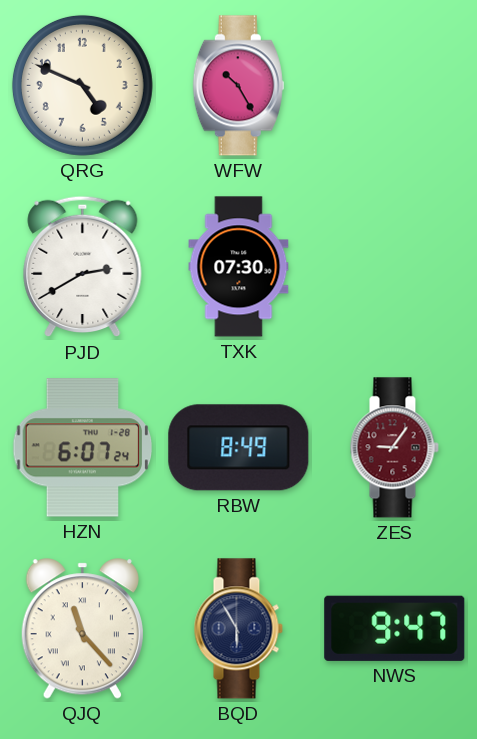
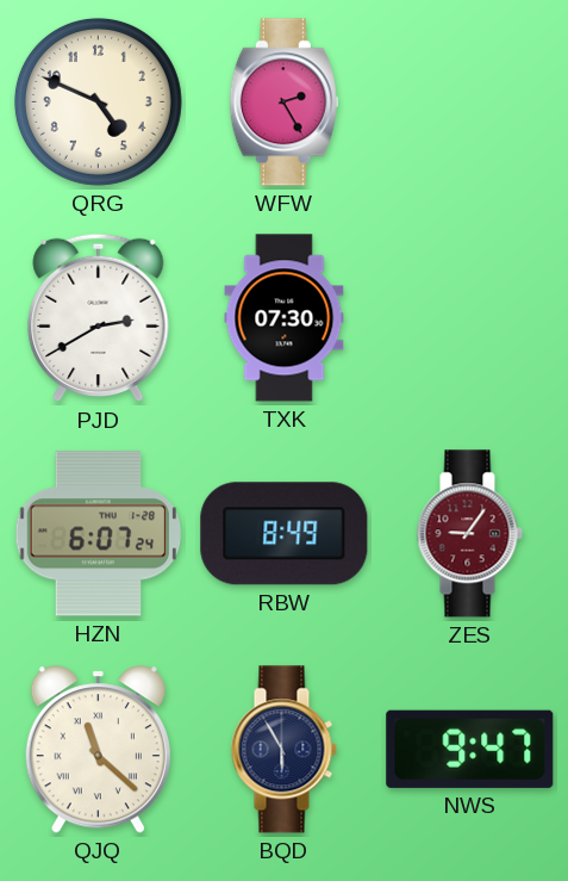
WFW: 10:25 -> 2:25 (283, 103)
QJQ: 11:23 -> 11:22 (98, 750)
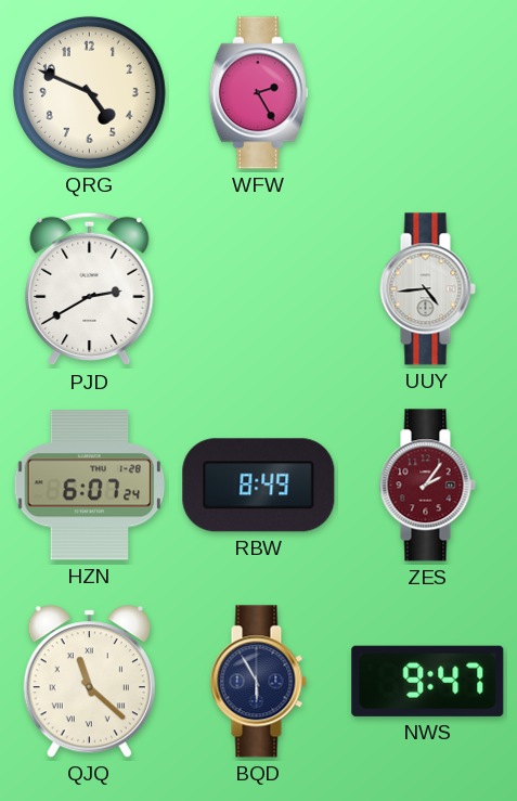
TXK: 07:30 -> none (285, 318)
UUY: none -> 4:44 (427, 289)
ZES: 9:06 -> 2:06 (427, 486)
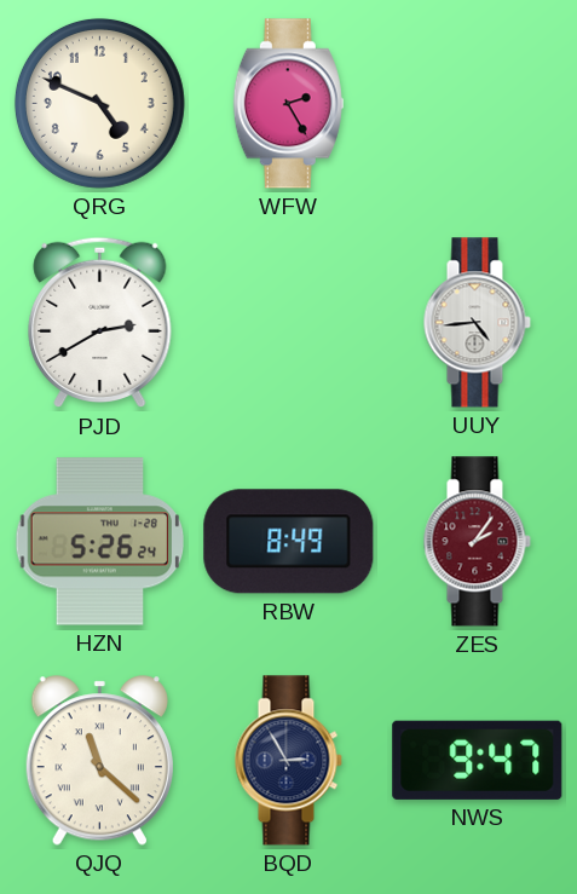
HZN: 6:07 -> 5:26 (100, 542)
BQD: 5:55 -> 2:55 (288, 761)
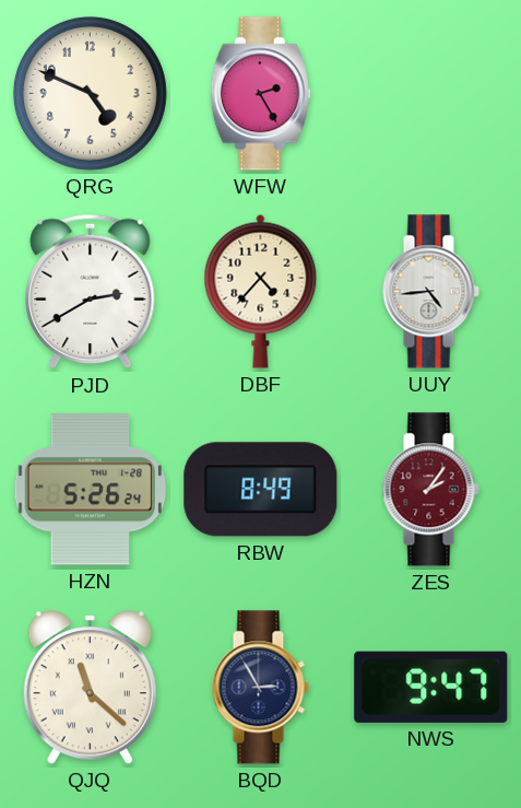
DBF: none -> 4:37 (261, 291)
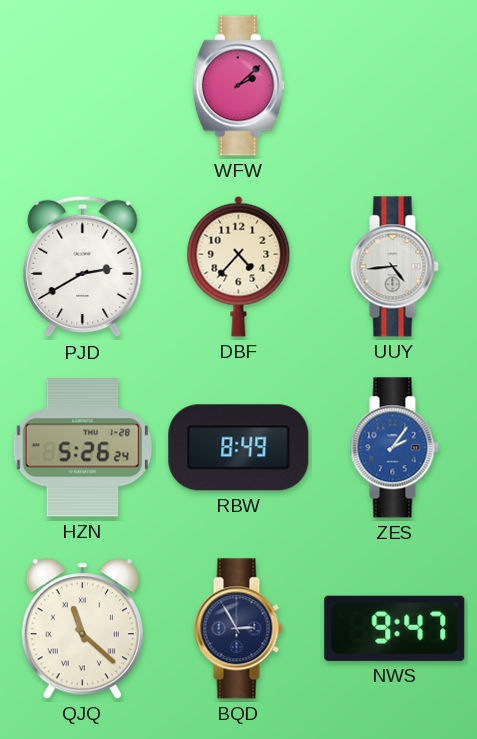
QRG: 4:49 -> none (90, 93)
WFW: 2:25 -> 2:08 (238, 86)
ZES dial: burgundy -> blue (394, 448)
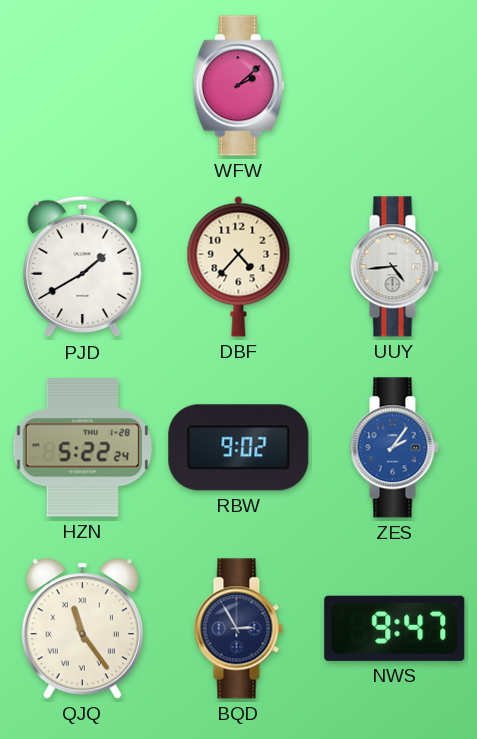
PJD: 2:40 -> 1:40 (83, 267)
HZN: 5:26 -> 5:22 (83, 448)
RBW: 8:49 -> 9:02 (239, 448)
QJQ: 11:22 -> 11:24 (82, 629)
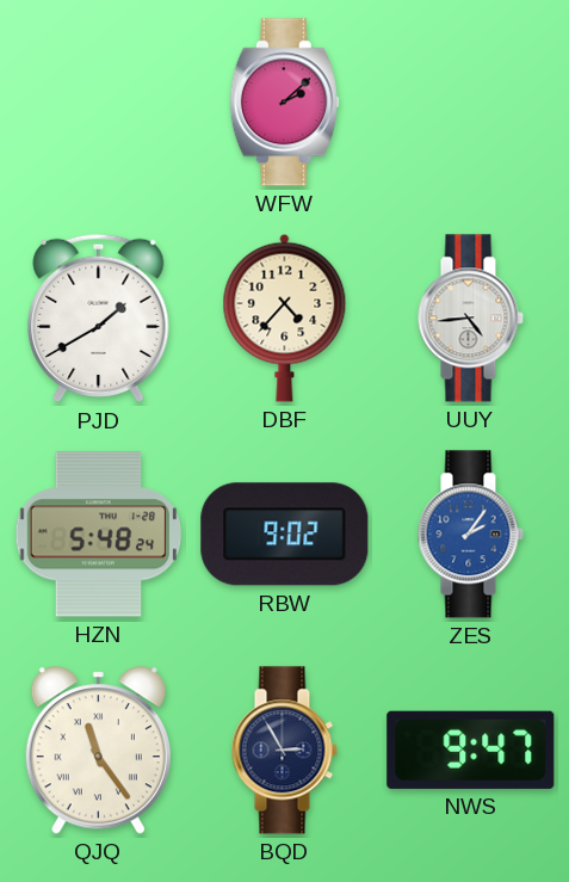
HZN: 5:22 -> 5:48 (99, 535)
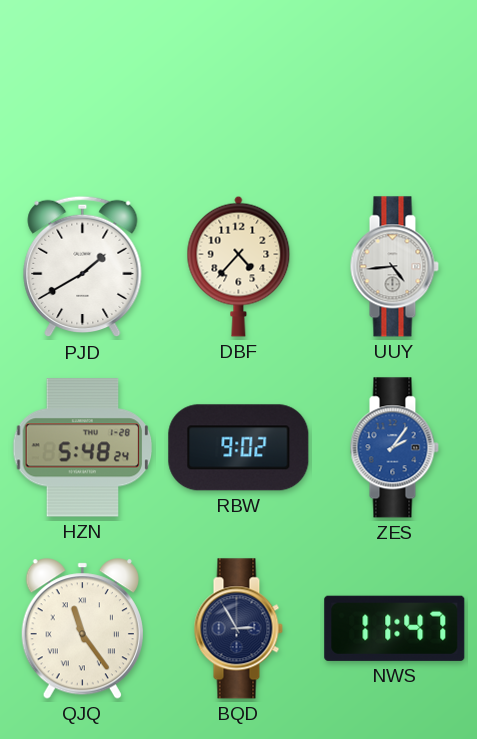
WFW: 2:08 -> none (284, 103)
NWS: 9:47 -> 11:47 (395, 628)
